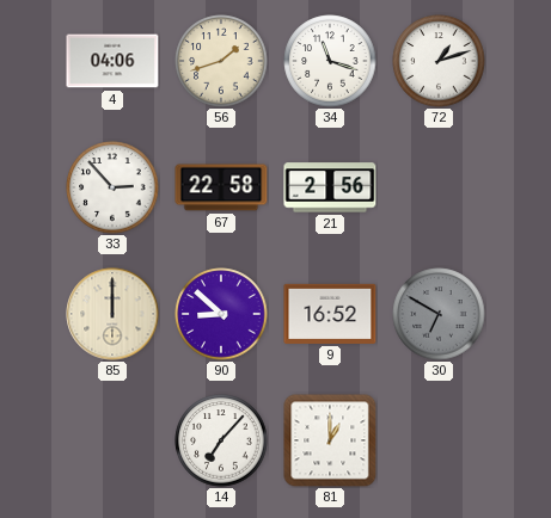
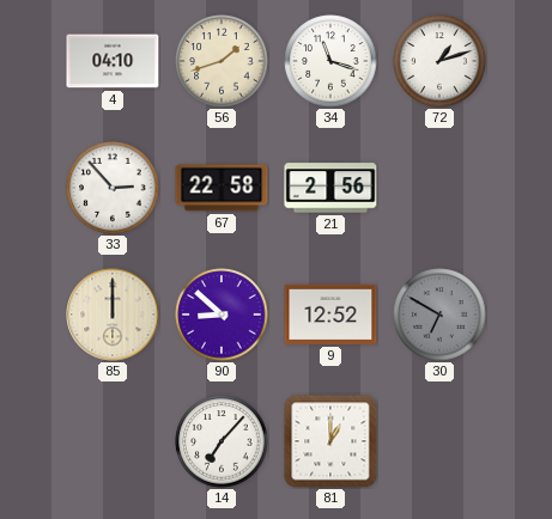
4: 04:06 -> 04:10 (113, 61)
9: 16:52 -> 12:52 (330, 315)
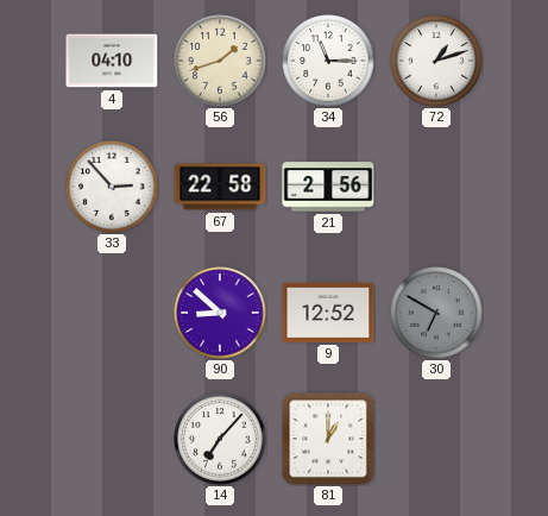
34: 11:18 -> 11:15 (328, 61)
85: 12:00 -> none (113, 315)
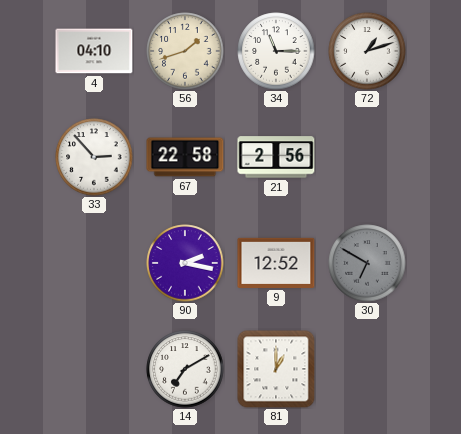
90: 8:52 -> 2:17 (185, 263)
14: 7:07 -> 7:10 (185, 369)
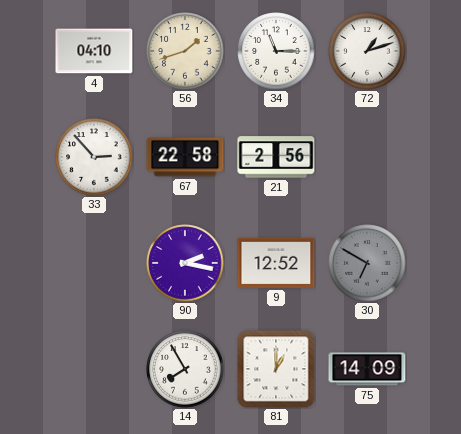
14: 7:10 -> 7:55 (185, 369)
75: none -> 14:09 (367, 369)
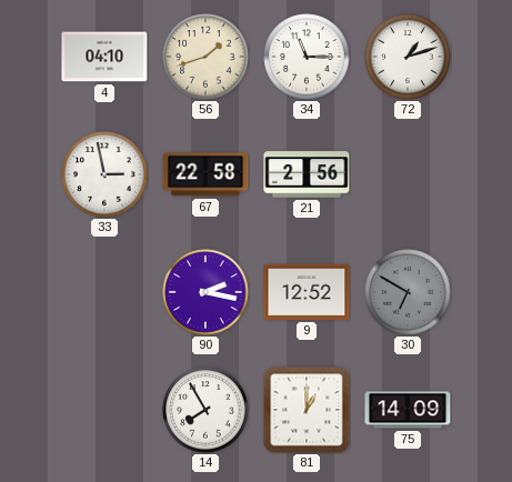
33: 2:53 -> 2:58 (104, 174)
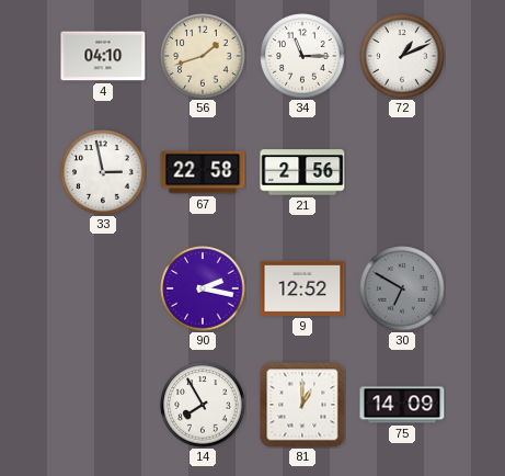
72: 1:12 -> 1:11 (402, 56)
